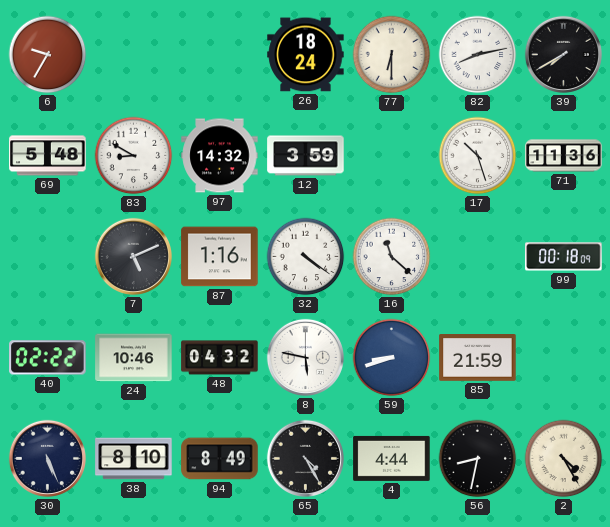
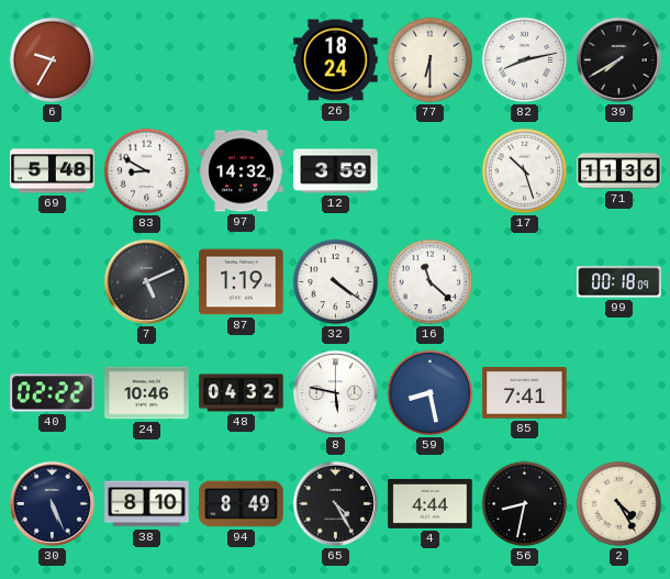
87: 1:16 -> 1:19 (242, 282)
59: 8:42 -> 8:28 (431, 393)
85: 21:59 -> 7:41 (525, 393)
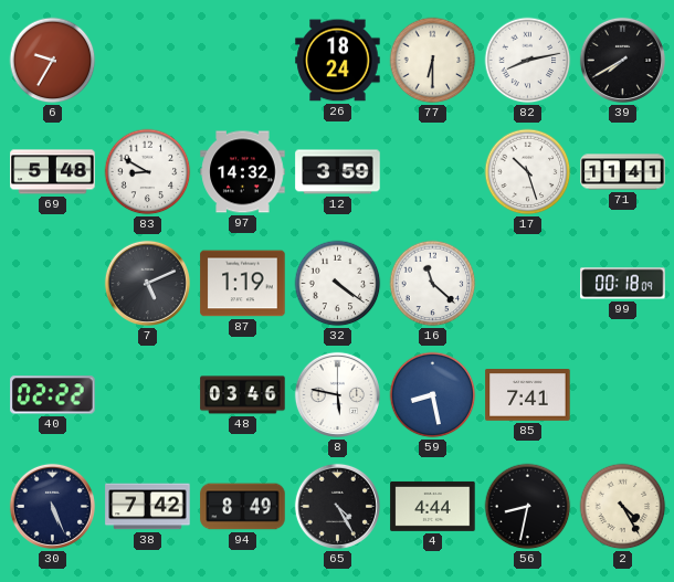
71: 11:36 -> 11:41 (623, 172)
24: 10:46 -> none (147, 393)
48: 04:32 -> 03:46 (243, 395)
38: 8:10 -> 7:42 (148, 507)
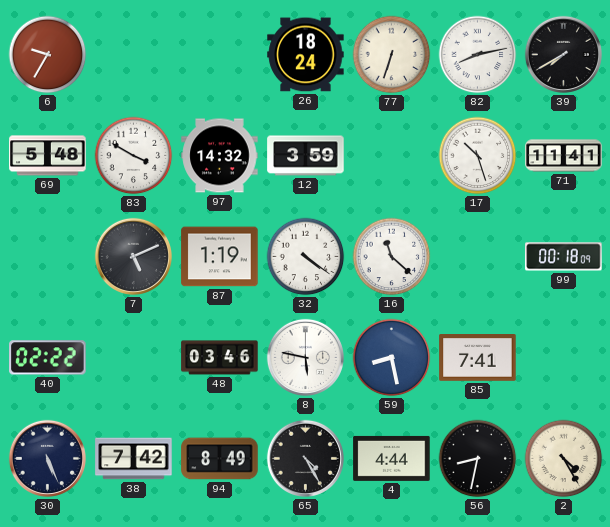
77: 6:30 -> 6:33 (392, 55)
83: 8:50 -> 3:50 (134, 156)
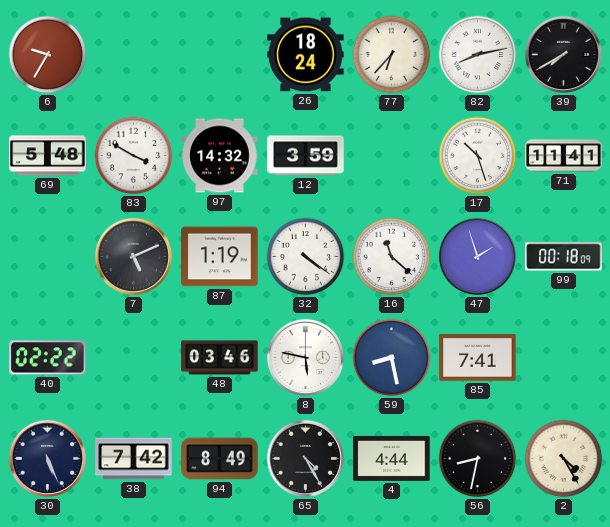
77: 6:33 -> 6:37 (392, 55)
47: none -> 1:57 (477, 256)
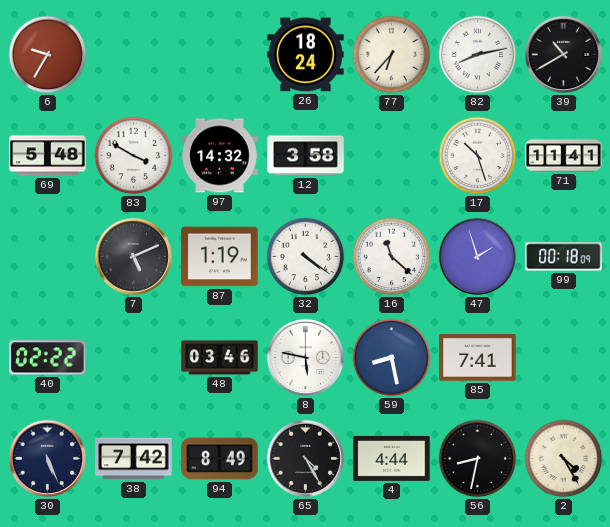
39: 7:40 -> 10:40 (563, 54)
12: 3:59 -> 3:58 (306, 156)
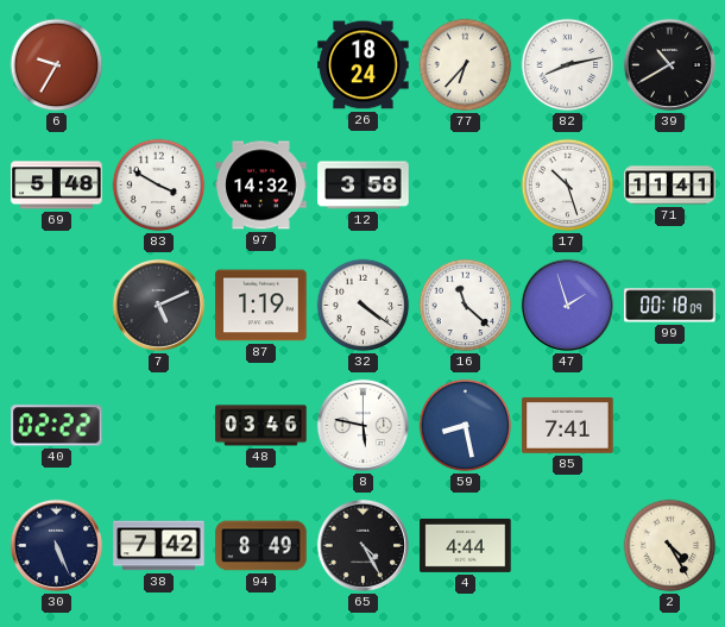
56: 8:32 -> none (478, 459)
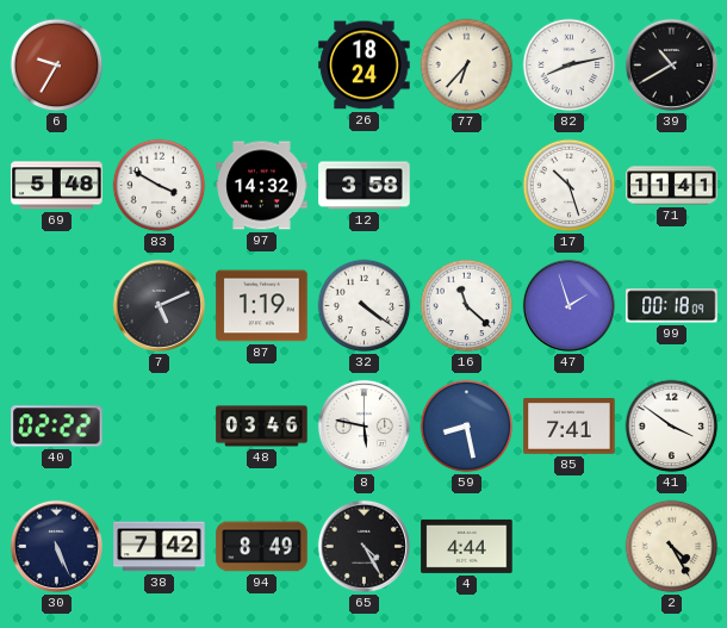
41: none -> 3:51 (672, 427)
